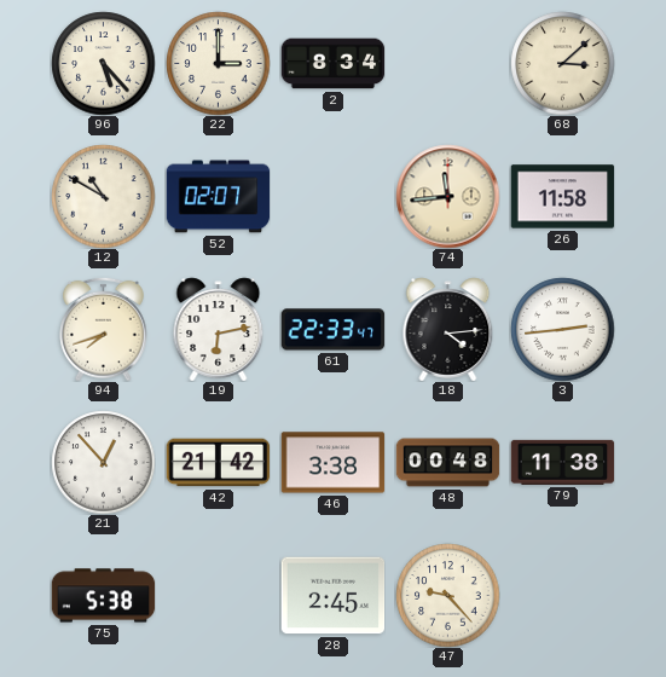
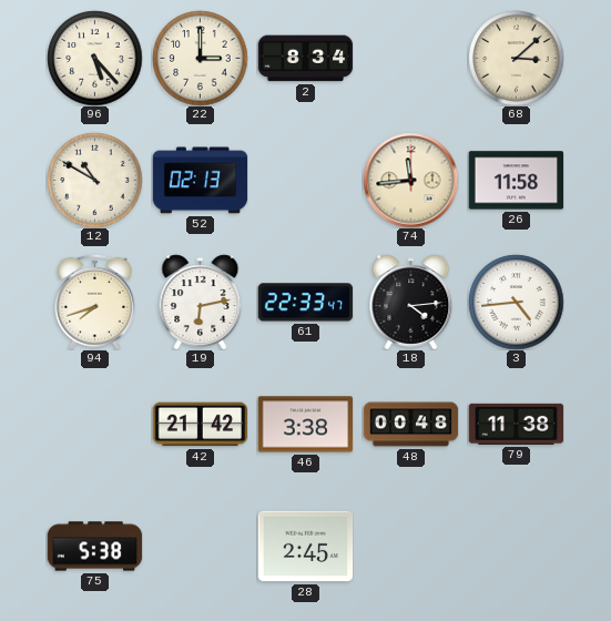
52: 02:07 -> 02:13 (200, 181)
3: 2:44 -> 4:44 (516, 302)
21: 12:53 -> none (103, 462)
47: 9:23 -> none (447, 595)
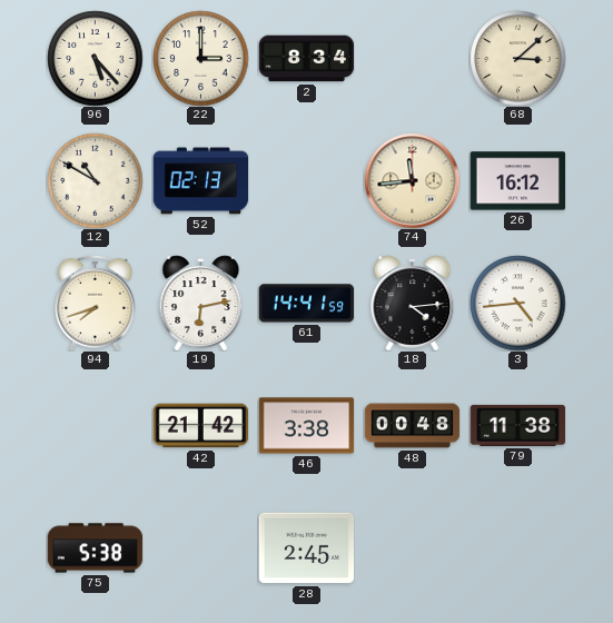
26: 11:58 -> 16:12 (517, 181)
61: 22:33 -> 14:41 (306, 304)
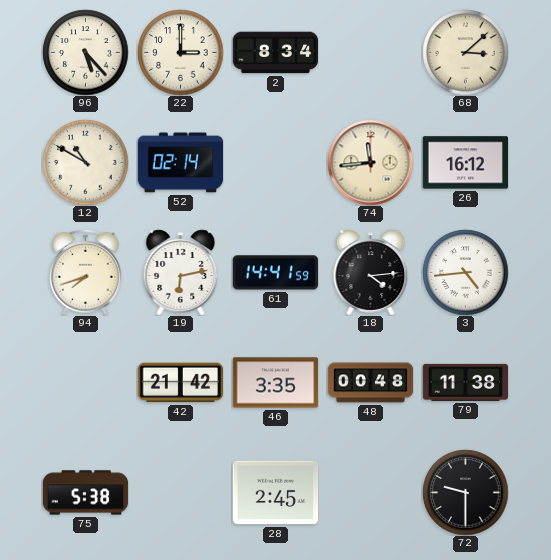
52: 02:13 -> 02:14 (180, 163)
46: 3:38 -> 3:35 (275, 383)
72: none -> 9:30 (465, 492)
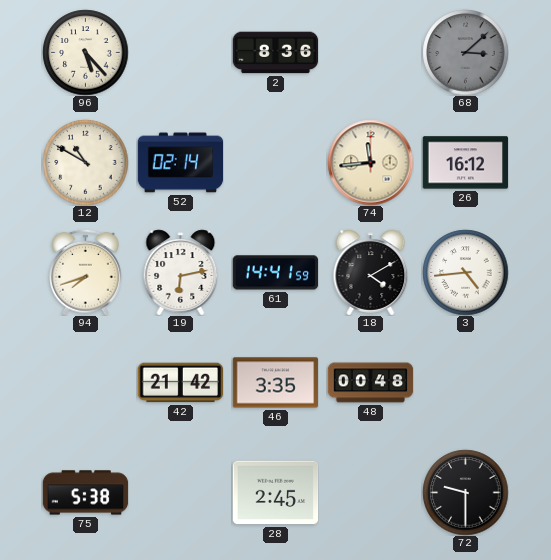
22: 3:00 -> none (180, 52)
2: 8:34 -> 8:36 (275, 53)
68 dial: cream -> grey (465, 52)
18: 4:14 -> 4:10 (371, 272)
79: 11:38 -> none (465, 382)
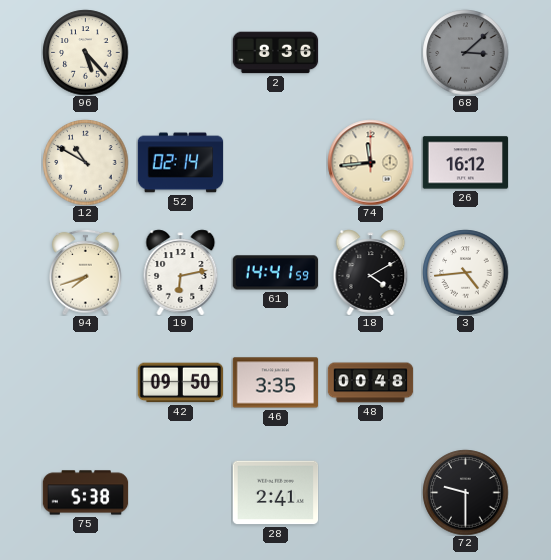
42: 21:42 -> 09:50 (180, 383)
28: 2:45 -> 2:41 (275, 493)
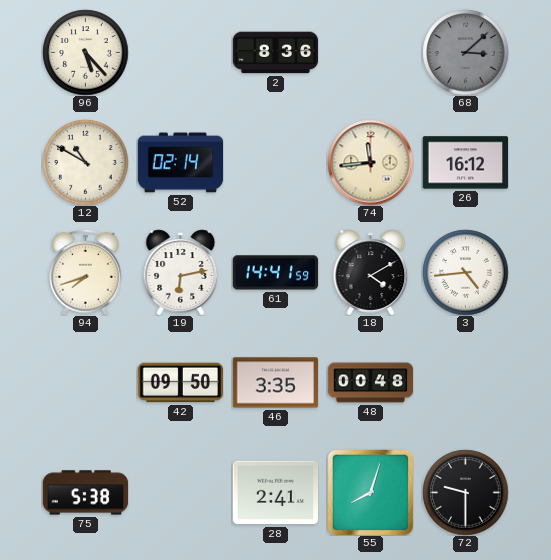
55: none -> 8:03 (370, 492)
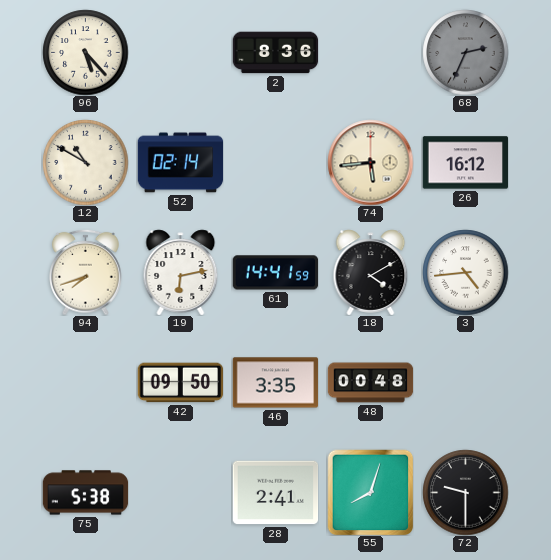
68: 3:08 -> 2:34 (465, 52)
74: 11:44 -> 5:44 (370, 162)
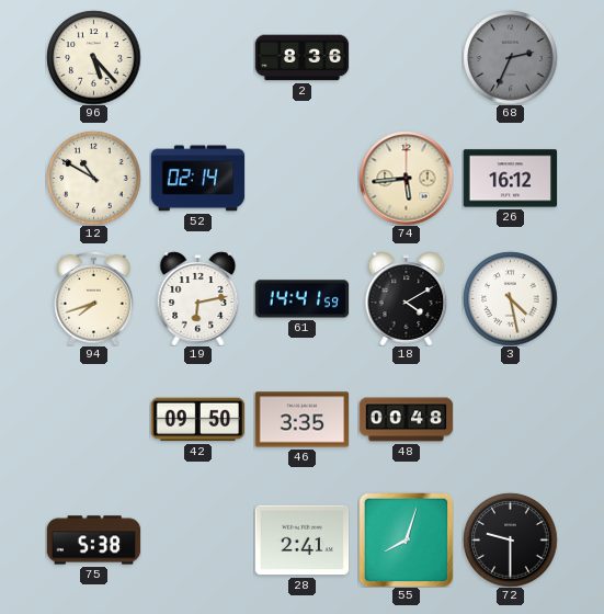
3: 4:44 -> 4:28 (510, 298)
